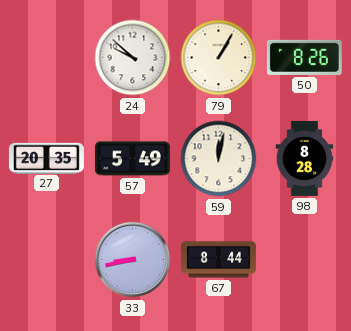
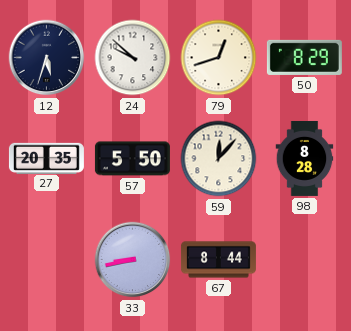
12: none -> 5:33 (47, 58)
79: 1:05 -> 12:42 (219, 58)
50: 8:26 -> 8:29 (304, 57)
57: 5:49 -> 5:50 (132, 159)
59: 12:02 -> 12:07 (219, 159)
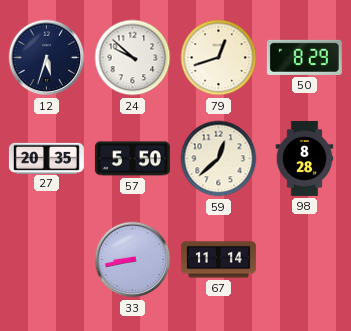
59: 12:07 -> 12:38 (219, 159)
67: 8:44 -> 11:14 (218, 260)
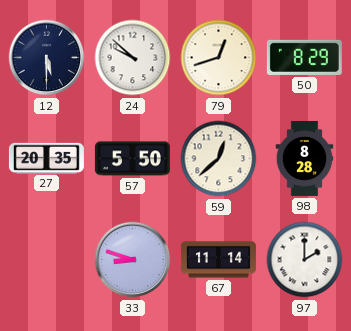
12: 5:33 -> 5:30 (47, 58)
33: 8:43 -> 8:48 (133, 260)
97: none -> 2:00 (305, 260)
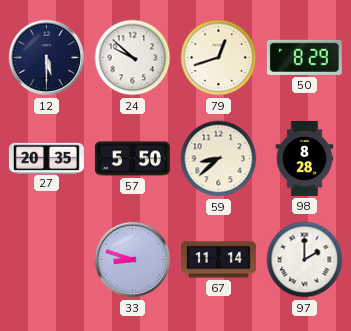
59: 12:38 -> 8:38 (219, 159)
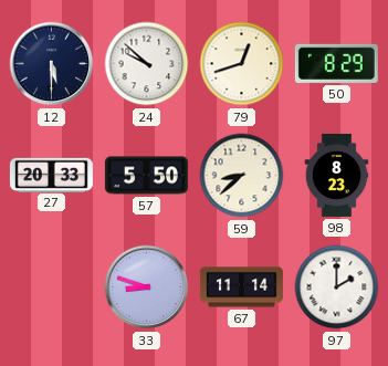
27: 20:35 -> 20:33 (51, 175)
98: 8:28 -> 8:23 (337, 175)
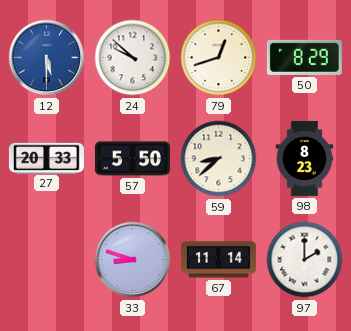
12 dial: navy -> blue (47, 58)
